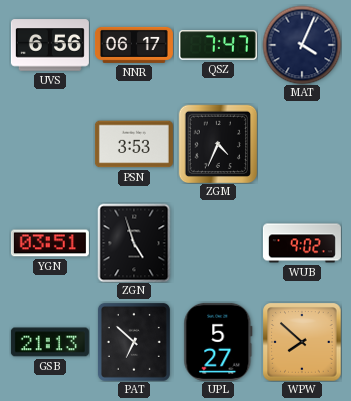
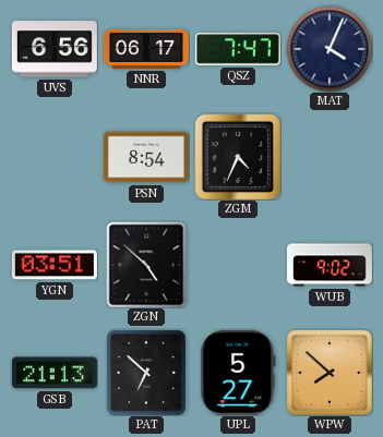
PSN: 3:53 -> 8:54 (146, 157)
ZGN: 4:57 -> 4:52 (146, 265)
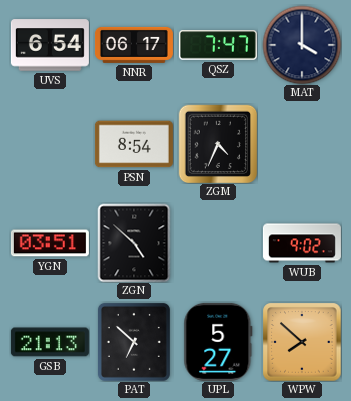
UVS: 6:56 -> 6:54 (50, 45)
MAT: 4:04 -> 4:00 (302, 45)
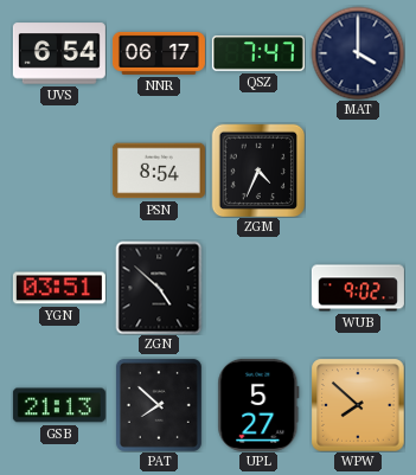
PAT: 6:52 -> 7:52 (159, 405)
